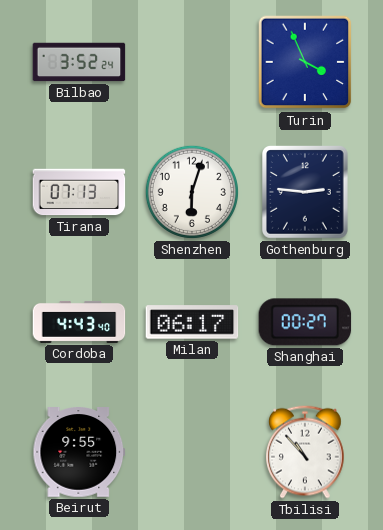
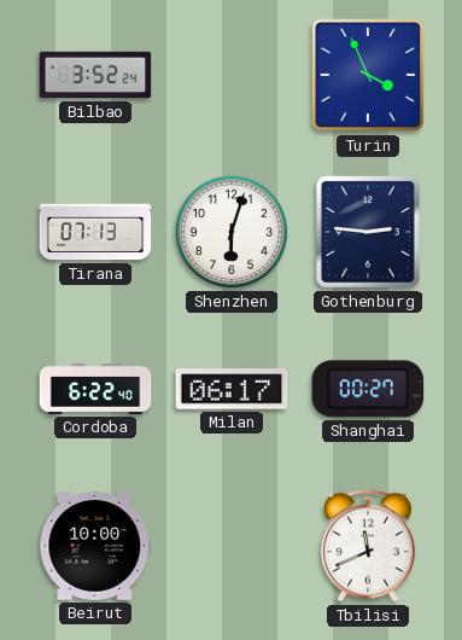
Cordoba: 4:43 -> 6:22 (95, 389)
Beirut: 9:55 -> 10:00 (95, 546)
Tbilisi: 10:53 -> 11:41 (369, 546)
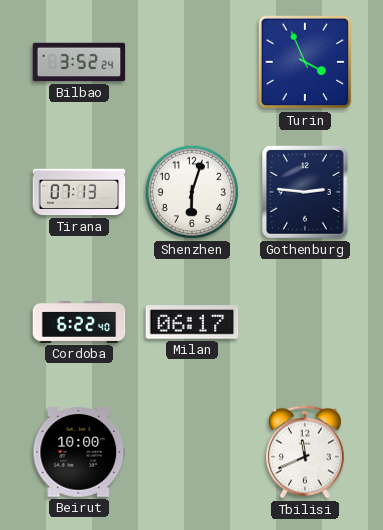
Shanghai: 00:27 -> none (368, 389)
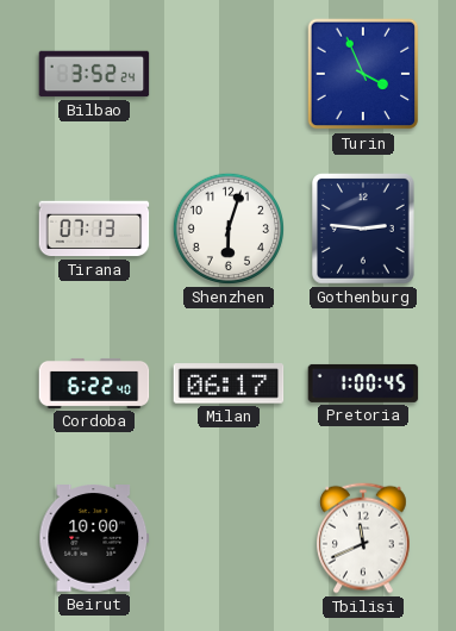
Pretoria: none -> 1:00 (363, 383)
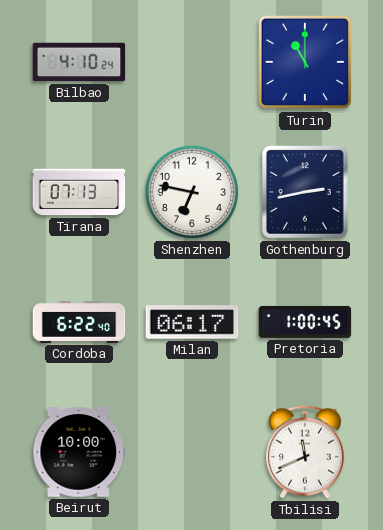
Bilbao: 3:52 -> 4:10 (79, 62)
Turin: 3:56 -> 11:00 (305, 62)
Shenzhen: 6:03 -> 6:47 (192, 192)
Gothenburg: 2:46 -> 2:43 (306, 193)
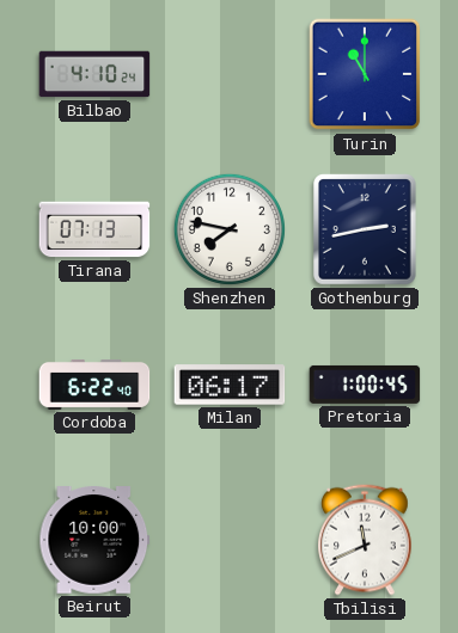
Shenzhen: 6:47 -> 7:47 (230, 229)
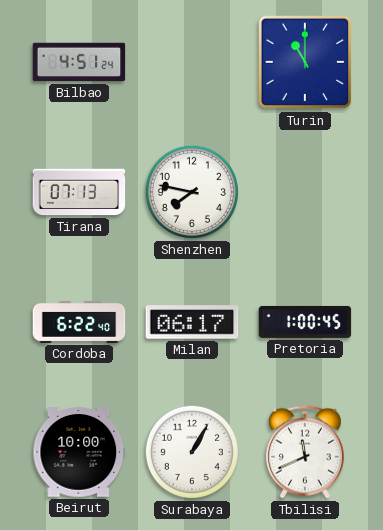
Bilbao: 4:10 -> 4:51 (79, 62)
Gothenburg: 2:43 -> none (366, 231)
Surabaya: none -> 1:05 (192, 452)
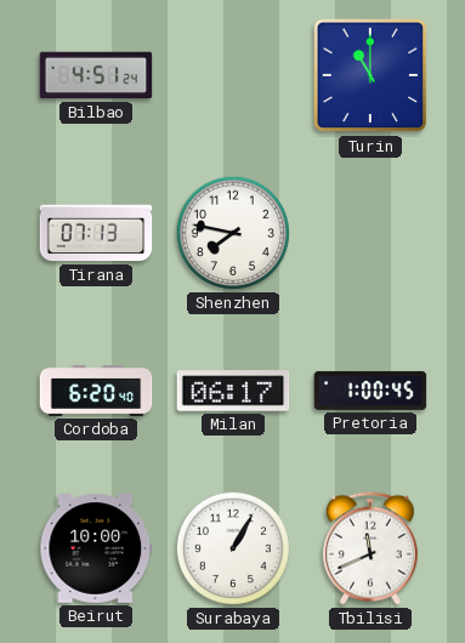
Cordoba: 6:22 -> 6:20 (96, 391)
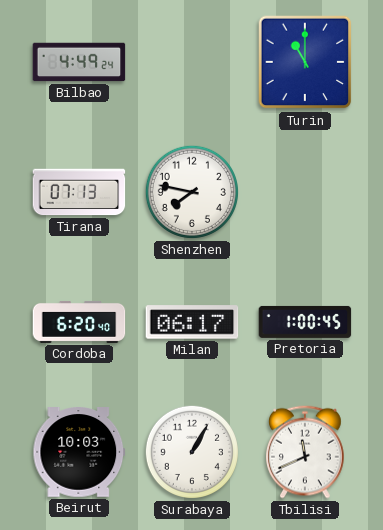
Bilbao: 4:51 -> 4:49 (79, 62)
Beirut: 10:00 -> 10:03 (79, 452)
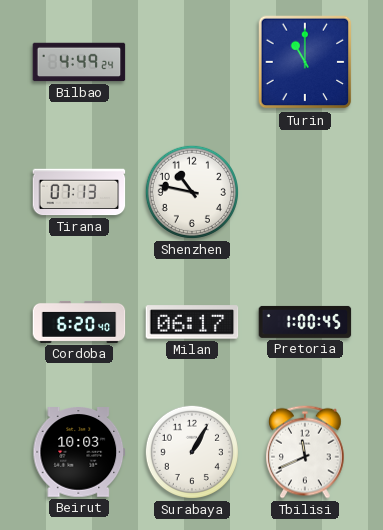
Shenzhen: 7:47 -> 10:47 (192, 192)
